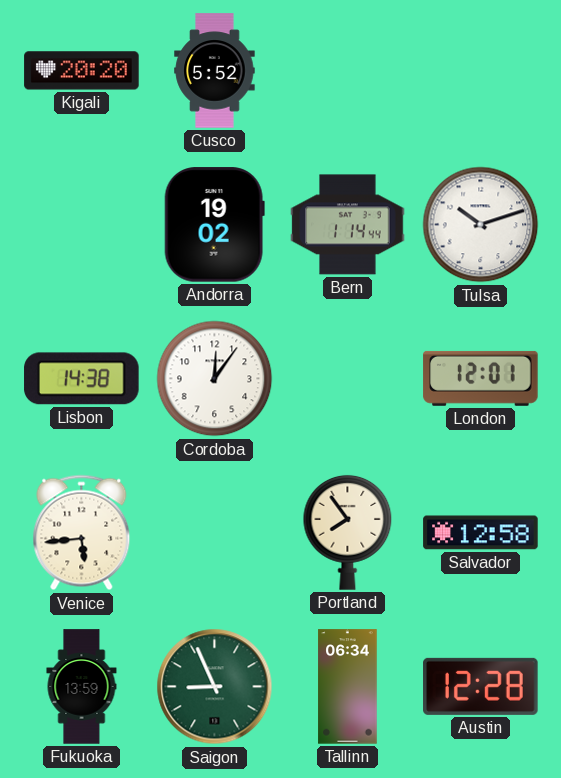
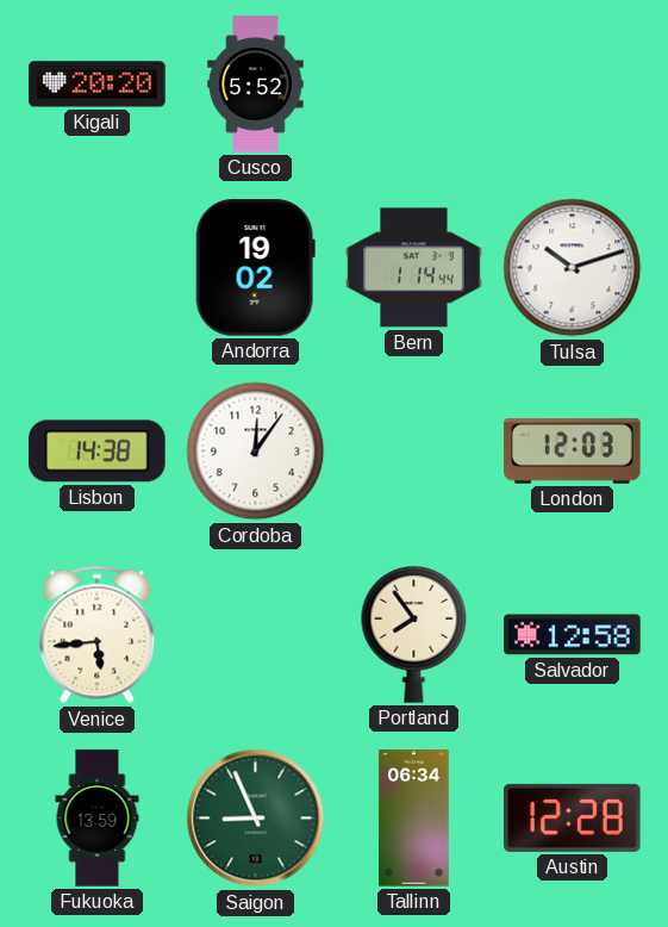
London: 12:01 -> 12:03 (573, 450)
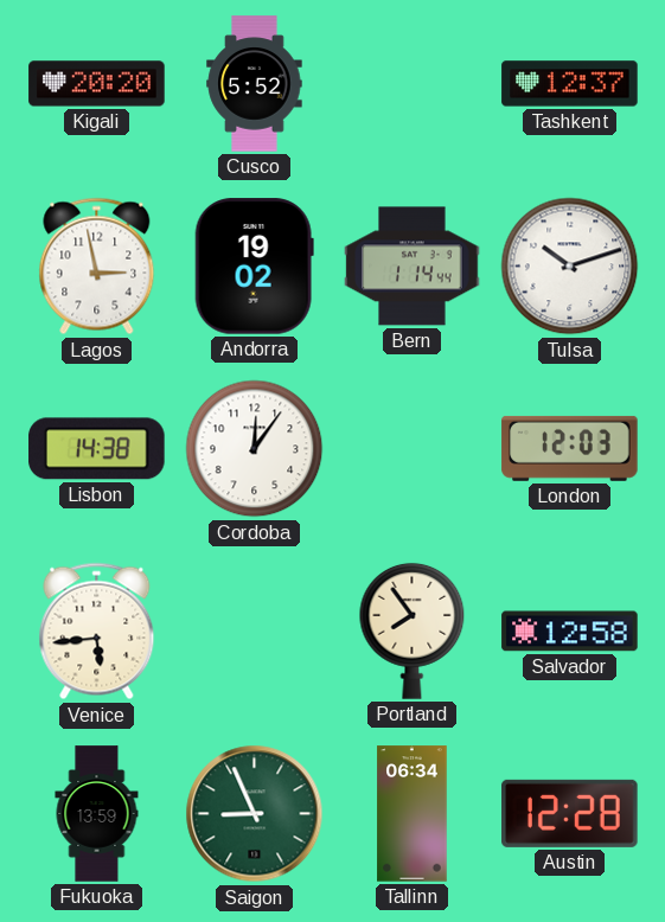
Tashkent: none -> 12:37 (570, 84)
Lagos: none -> 2:58 (97, 267)
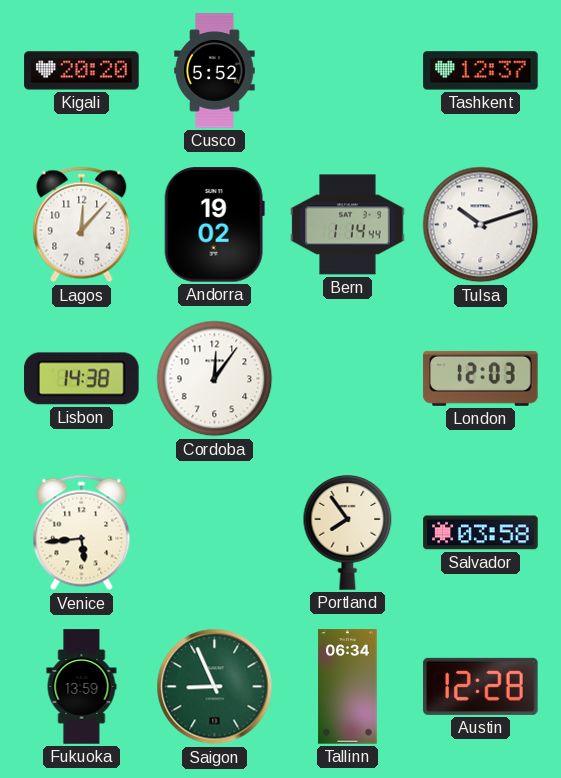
Lagos: 2:58 -> 12:07 (82, 225)
Salvador: 12:58 -> 03:58 (481, 533)
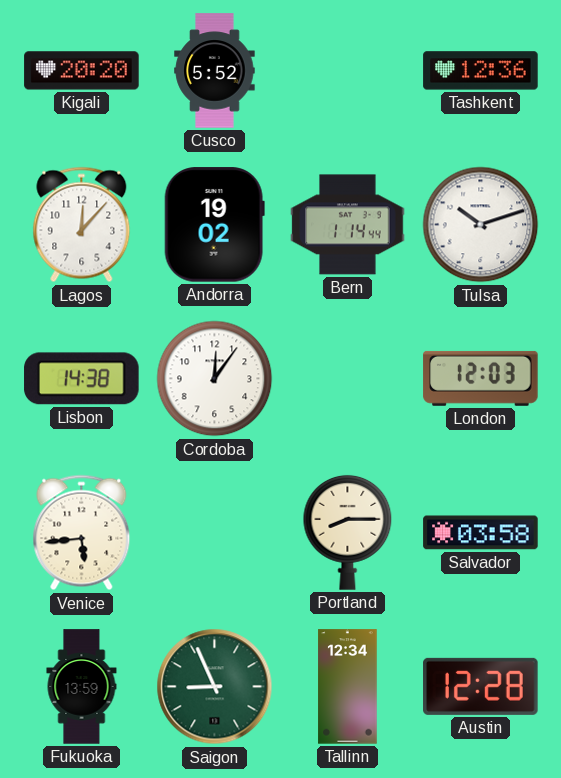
Tashkent: 12:37 -> 12:36 (481, 71)
Portland: 7:54 -> 8:15 (348, 532)
Tallinn: 06:34 -> 12:34 (348, 687)
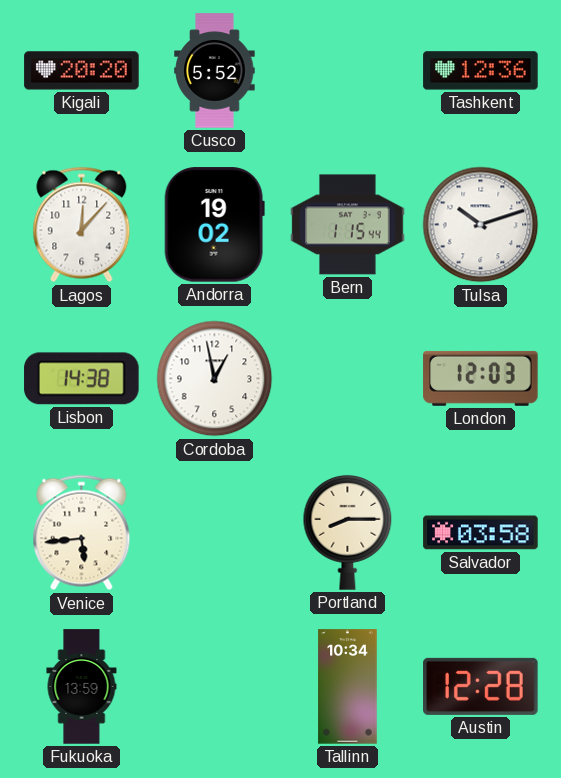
Bern: 1:14 -> 1:15 (348, 225)
Cordoba: 12:06 -> 12:58 (215, 379)
Saigon: 8:56 -> none (215, 687)
Tallinn: 12:34 -> 10:34 (348, 687)
